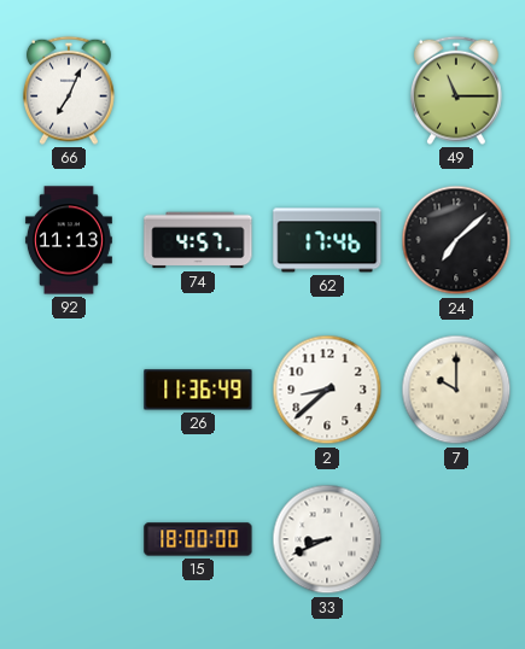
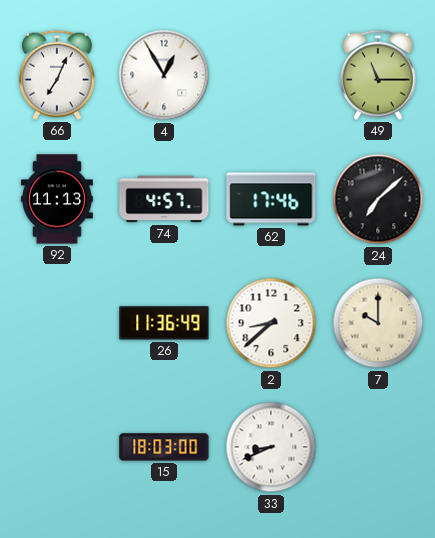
4: none -> 12:55 (164, 75)
15: 18:00 -> 18:03 (164, 447)
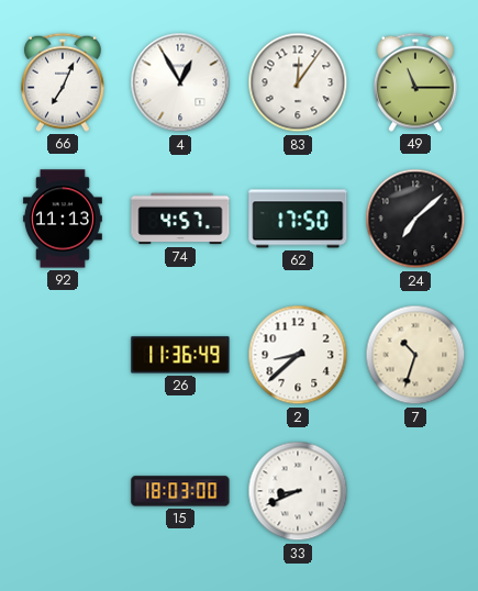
83: none -> 12:06 (298, 82)
62: 17:46 -> 17:50 (298, 219)
7: 10:00 -> 10:33 (415, 355)
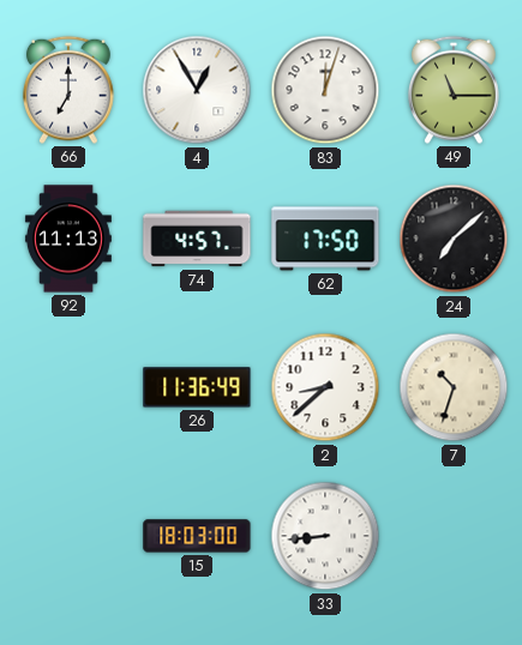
66: 7:04 -> 7:00 (68, 90)
83: 12:06 -> 12:03 (325, 90)
33: 8:41 -> 8:44 (325, 536)
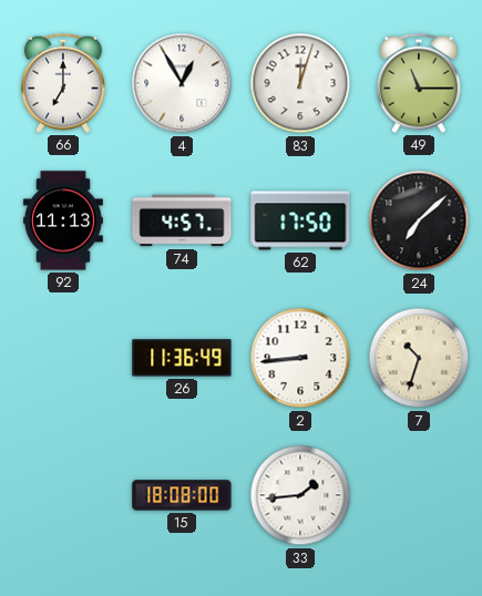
2: 8:38 -> 8:44 (300, 358)
15: 18:03 -> 18:08 (182, 495)
33: 8:44 -> 1:44 (300, 495)
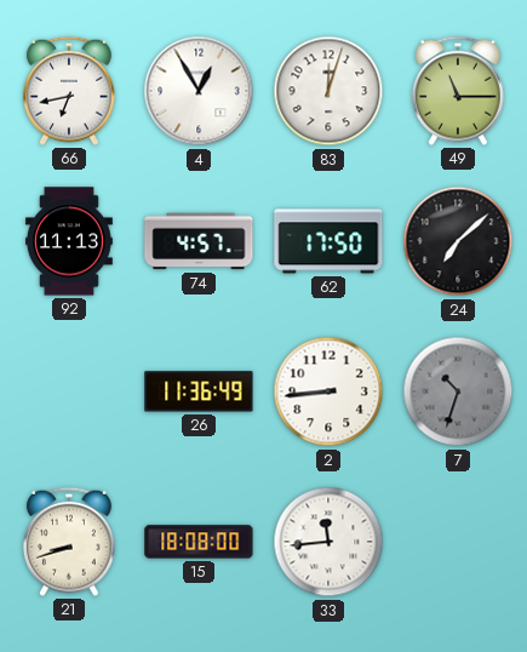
66: 7:00 -> 6:43 (69, 91)
7 dial: cream -> grey (458, 391)
21: none -> 8:42 (69, 542)
33: 1:44 -> 11:44 (328, 542)
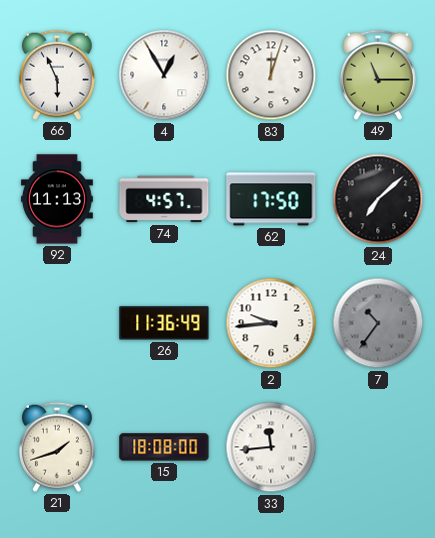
66: 6:43 -> 5:56 (57, 75)
2: 8:44 -> 9:44 (271, 323)
7: 10:33 -> 10:36 (378, 323)
21: 8:42 -> 1:42 (57, 447)
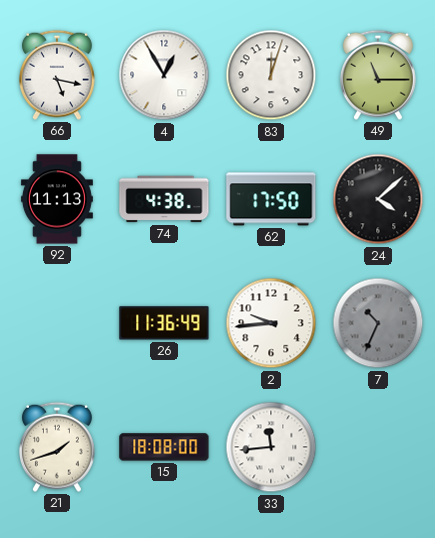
66: 5:56 -> 5:17 (57, 75)
74: 4:57 -> 4:38 (164, 199)
24: 7:08 -> 4:08 (378, 199)
7: 10:36 -> 10:34 (378, 323)
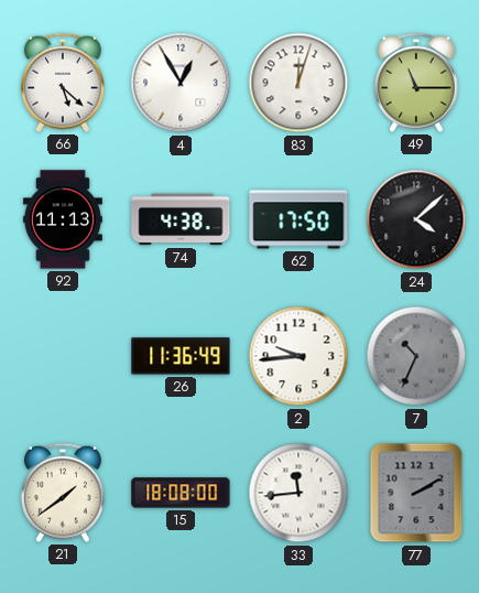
66: 5:17 -> 5:22 (63, 83)
21: 1:42 -> 1:39 (63, 493)
77: none -> 2:10 (416, 493)
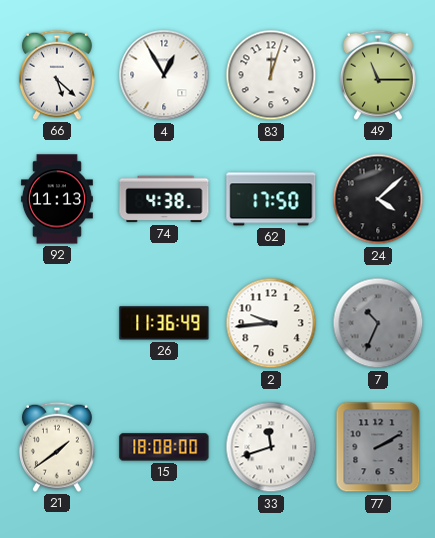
33: 11:44 -> 11:42 (271, 447)
